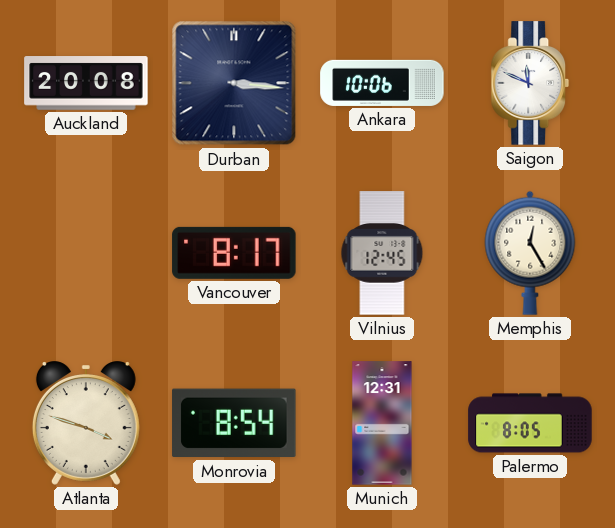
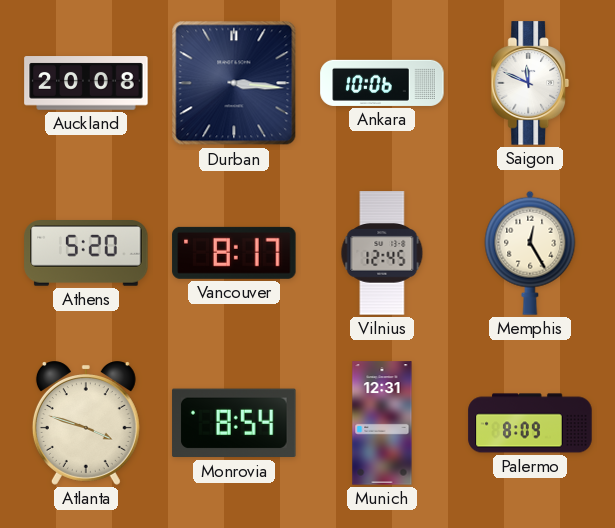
Athens: none -> 5:20 (86, 254)
Palermo: 8:05 -> 8:09 (530, 423)
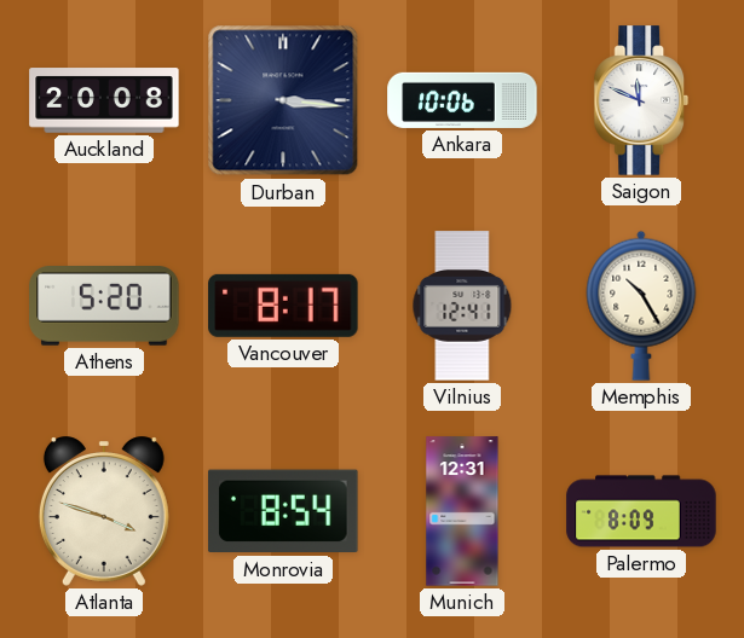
Vilnius: 12:45 -> 12:41 (462, 306)
Memphis: 12:25 -> 10:25 (641, 306)
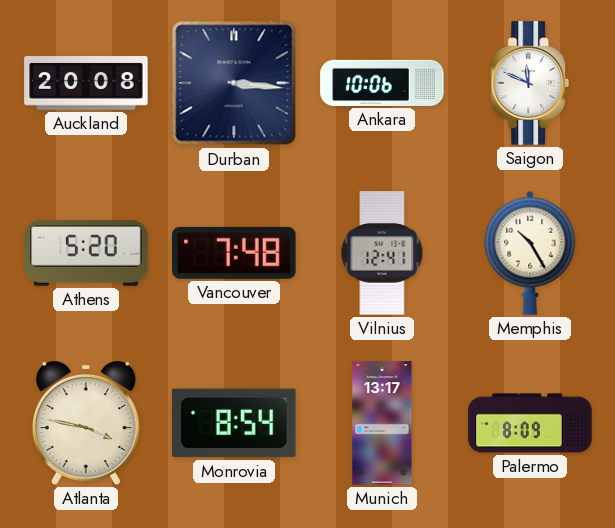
Vancouver: 8:17 -> 7:48 (234, 253)
Atlanta: 3:48 -> 3:47 (86, 423)
Munich: 12:31 -> 13:17 (382, 423)
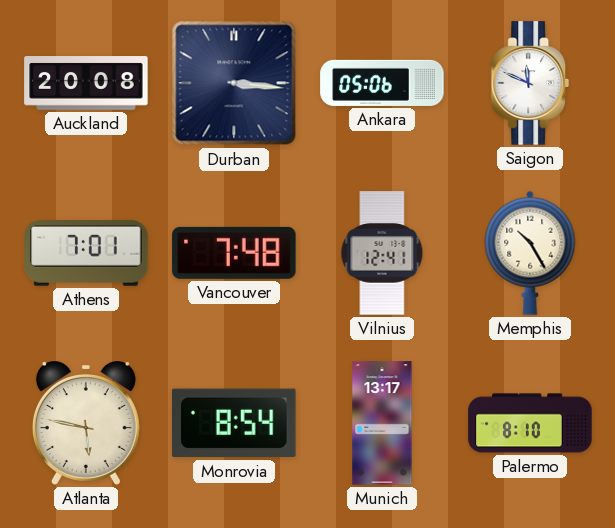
Ankara: 10:06 -> 05:06 (382, 83)
Athens: 5:20 -> 7:01 (86, 254)
Atlanta: 3:47 -> 5:47 (86, 423)
Palermo: 8:09 -> 8:10 (530, 423)
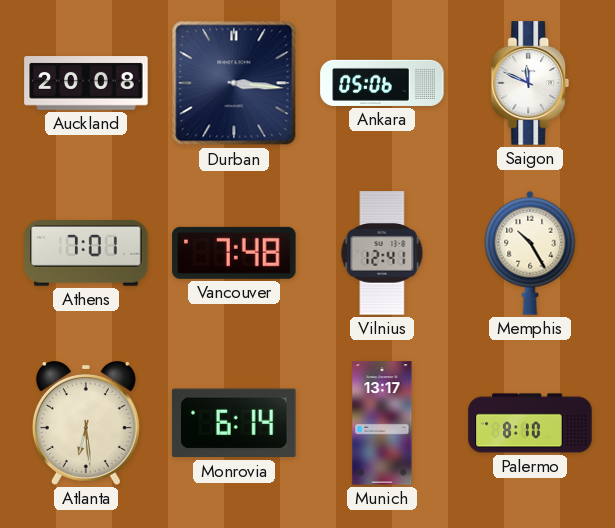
Atlanta: 5:47 -> 6:29 (86, 423)
Monrovia: 8:54 -> 6:14 (234, 423)
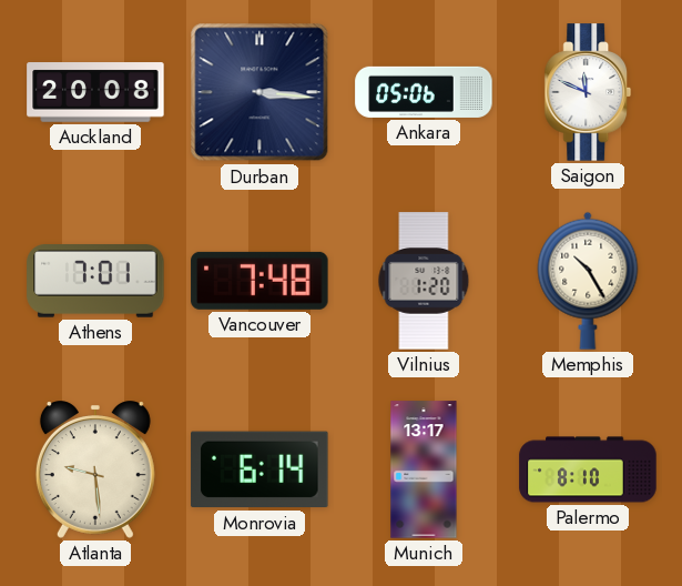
Vilnius: 12:41 -> 1:20 (424, 281)
Atlanta: 6:29 -> 9:29 (95, 469)
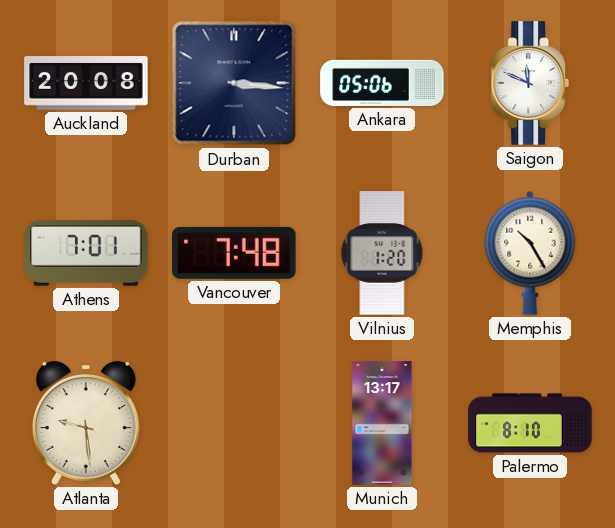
Monrovia: 6:14 -> none (259, 469)
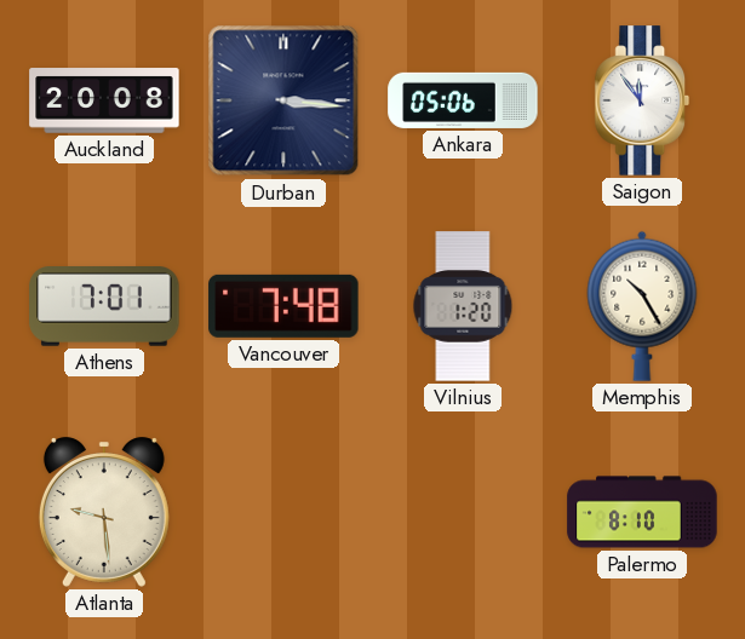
Saigon: 11:49 -> 11:54 (642, 100)
Munich: 13:17 -> none (382, 423)
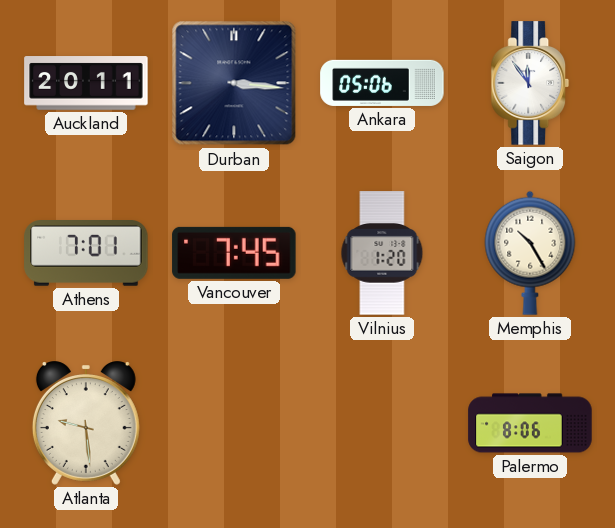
Auckland: 20:08 -> 20:11 (86, 83)
Vancouver: 7:48 -> 7:45 (234, 253)
Palermo: 8:10 -> 8:06 (530, 423)
